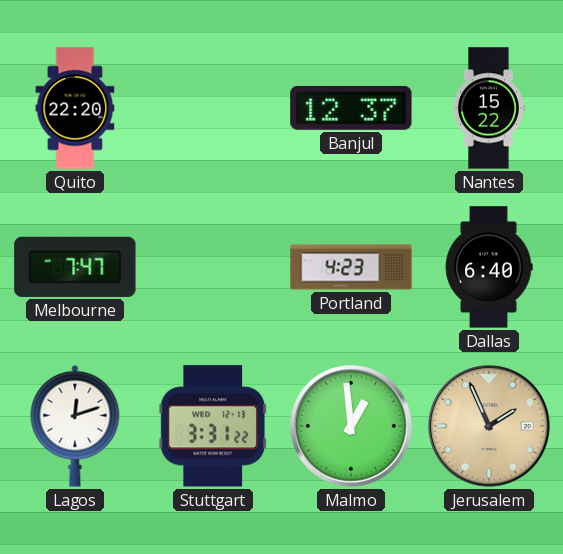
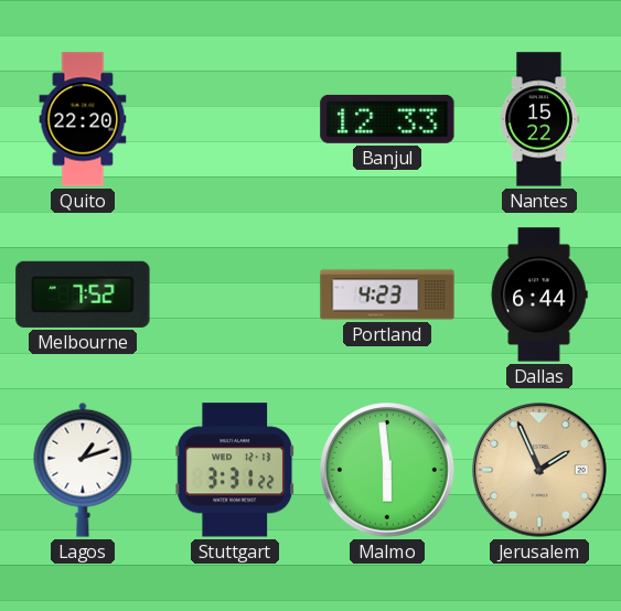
Banjul: 12:37 -> 12:33 (387, 119)
Melbourne: 7:47 -> 7:52 (83, 294)
Dallas: 6:40 -> 6:44 (539, 294)
Lagos: 12:12 -> 1:12 (83, 470)
Malmo: 12:59 -> 5:59 (387, 470)
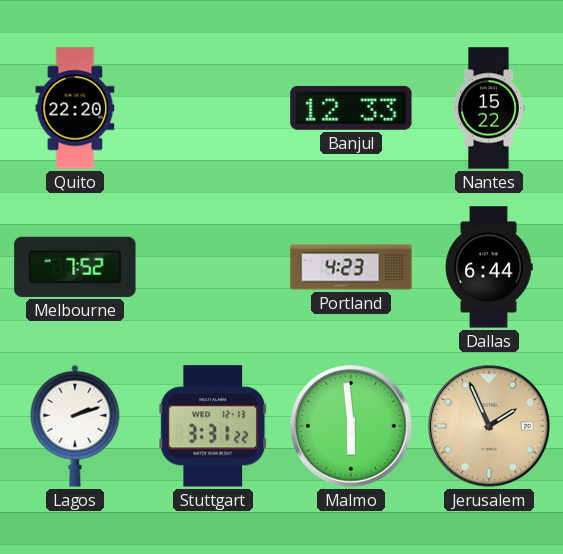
Lagos: 1:12 -> 2:12 (75, 426)
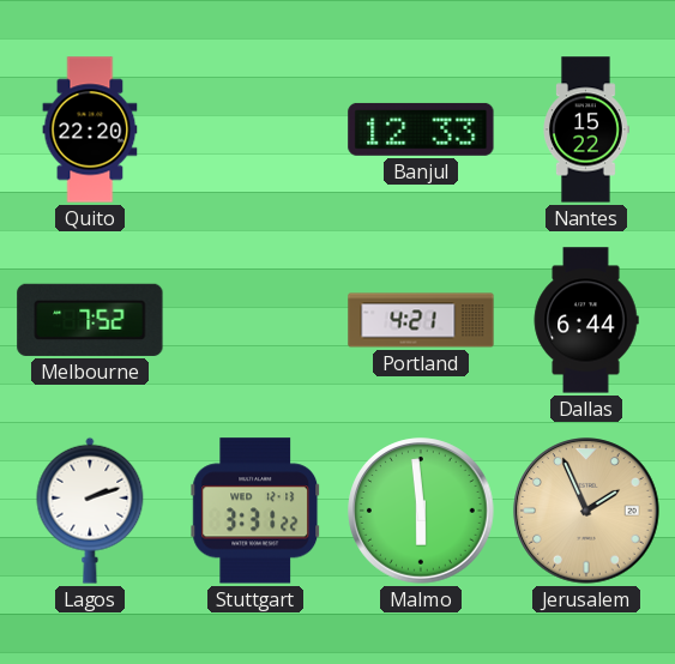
Portland: 4:23 -> 4:21 (421, 320)
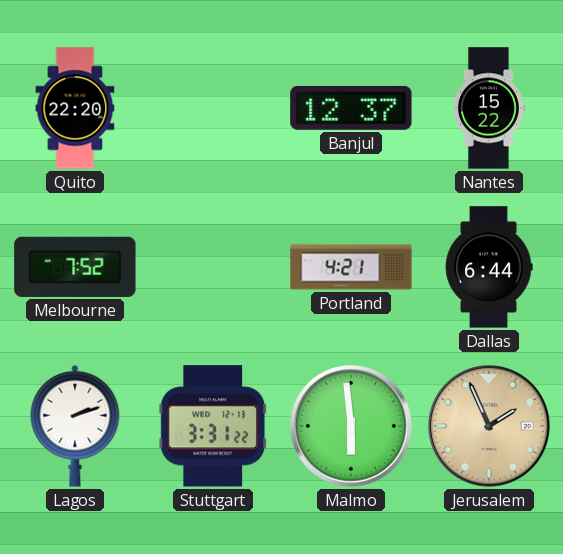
Banjul: 12:33 -> 12:37 (351, 108)
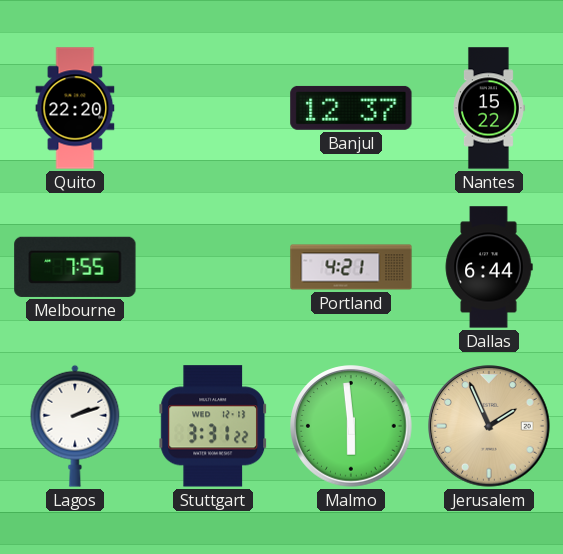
Melbourne: 7:52 -> 7:55 (75, 267)
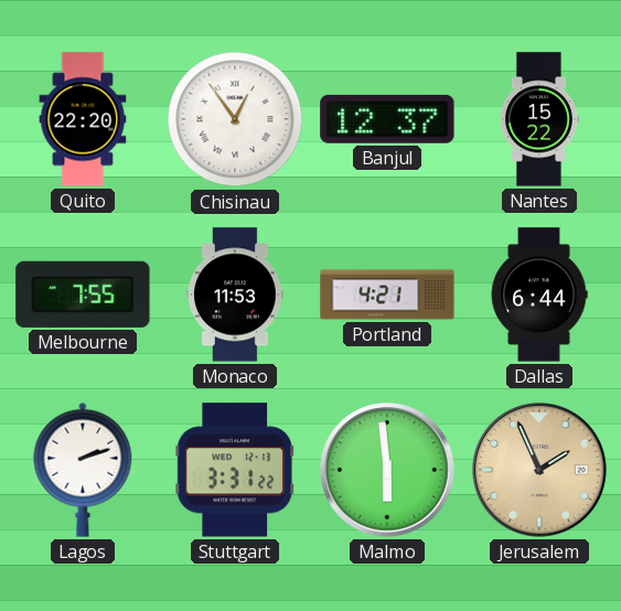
Chisinau: none -> 12:54 (235, 119)
Monaco: none -> 11:53 (235, 294)
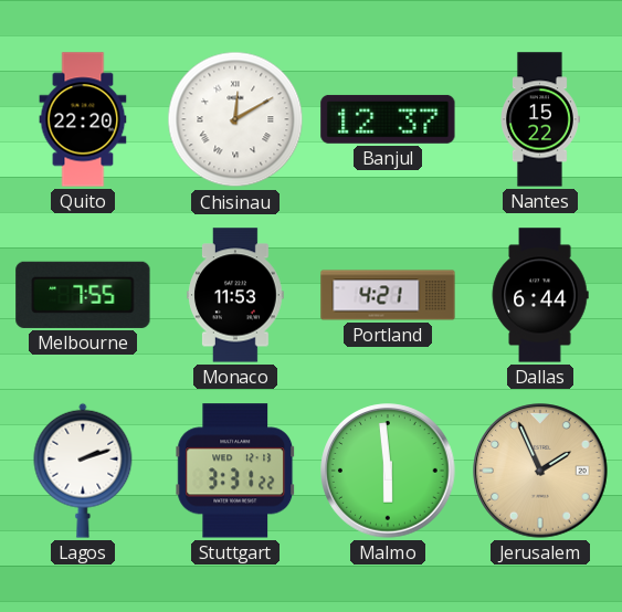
Chisinau: 12:54 -> 12:10 (235, 119)
